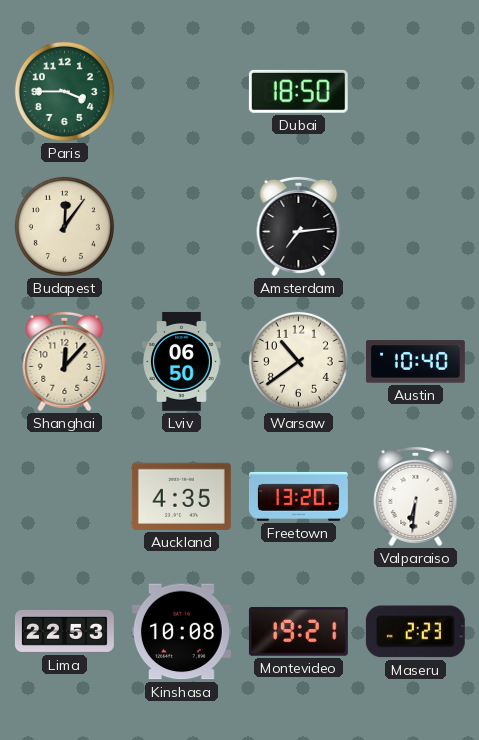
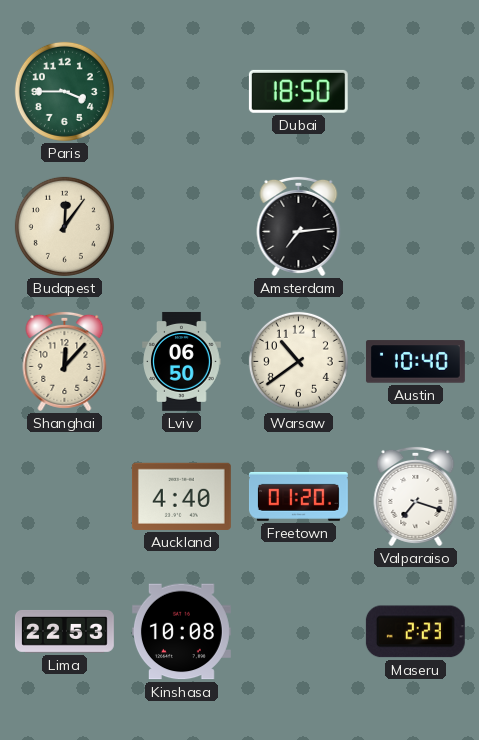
Auckland: 4:35 -> 4:40 (181, 496)
Freetown: 13:20 -> 01:20 (298, 496)
Valparaiso: 6:31 -> 7:18 (416, 496)
Montevideo: 19:21 -> none (298, 632)
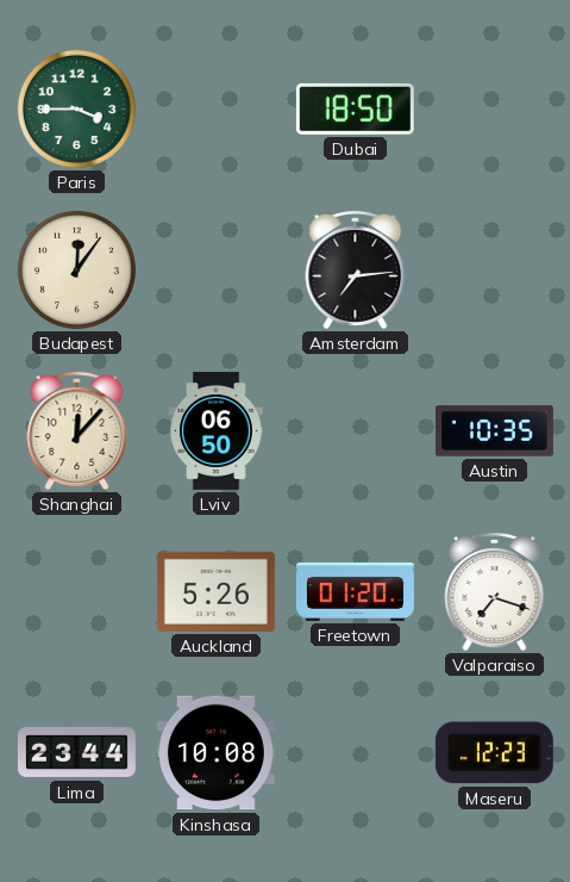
Warsaw: 10:39 -> none (298, 361)
Austin: 10:40 -> 10:35 (494, 431)
Auckland: 4:40 -> 5:26 (215, 591)
Lima: 22:53 -> 23:44 (76, 752)
Maseru: 2:23 -> 12:23 (494, 753)
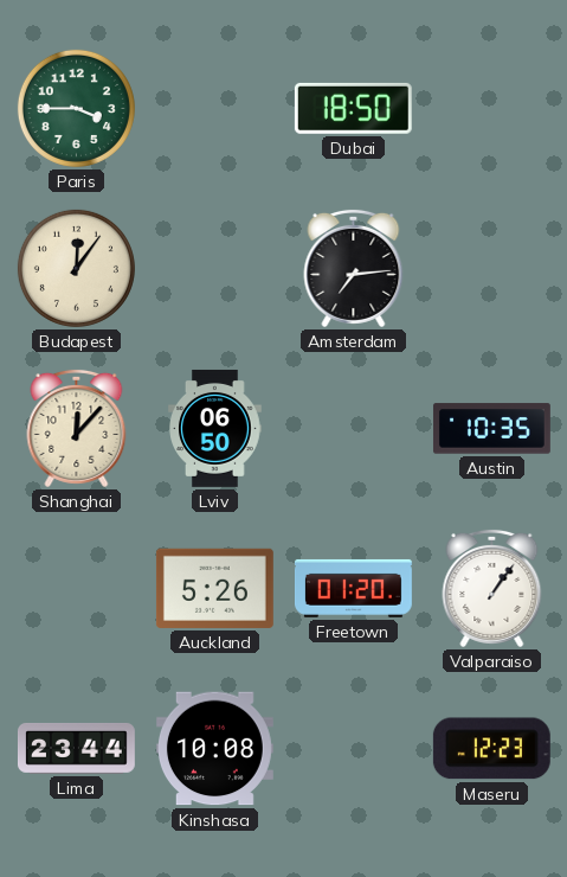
Valparaiso: 7:18 -> 1:06 (492, 588)
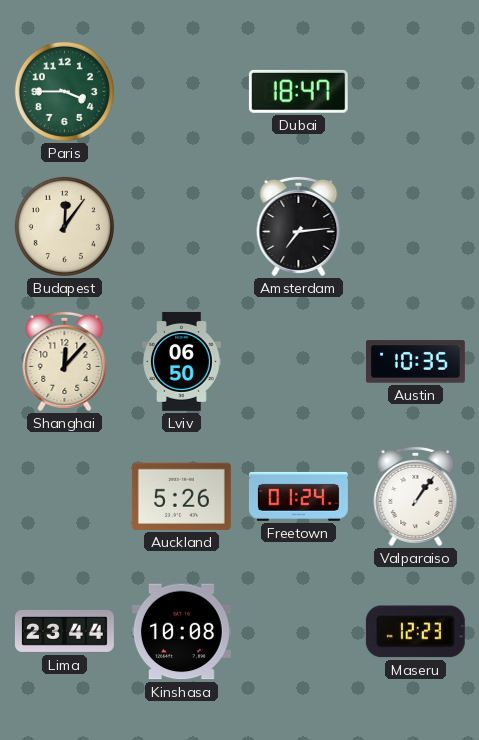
Dubai: 18:50 -> 18:47 (298, 91)
Freetown: 01:20 -> 01:24 (298, 496)
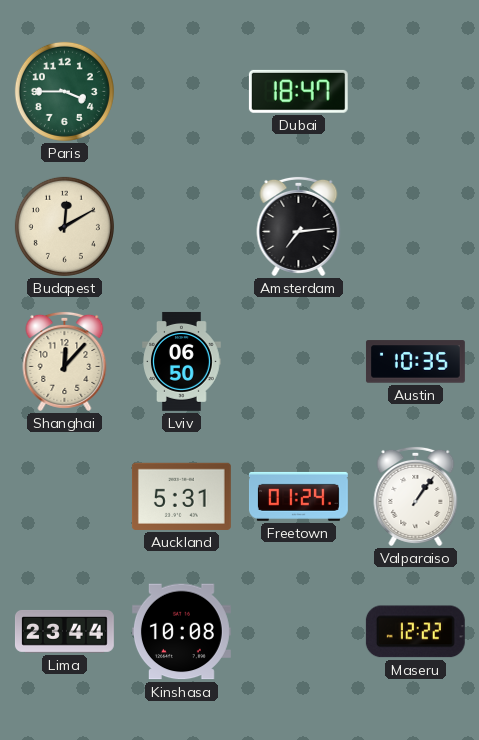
Budapest: 12:06 -> 12:10 (64, 226)
Auckland: 5:26 -> 5:31 (181, 496)
Maseru: 12:23 -> 12:22 (415, 632)
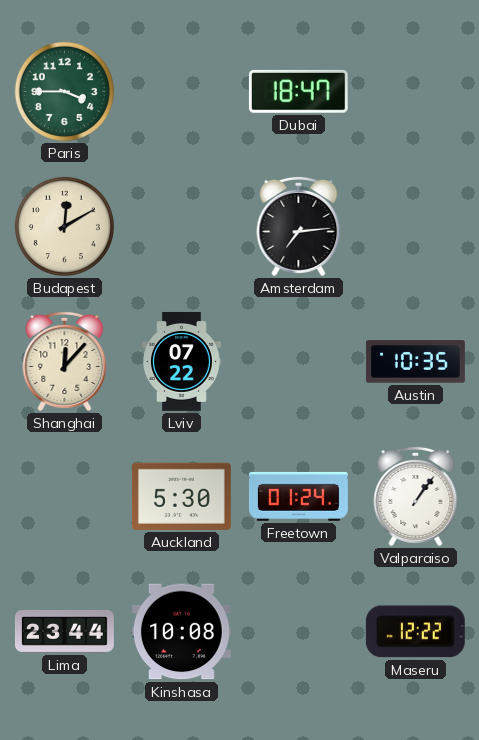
Lviv: 06:50 -> 07:22 (182, 361)
Auckland: 5:31 -> 5:30 (181, 496)
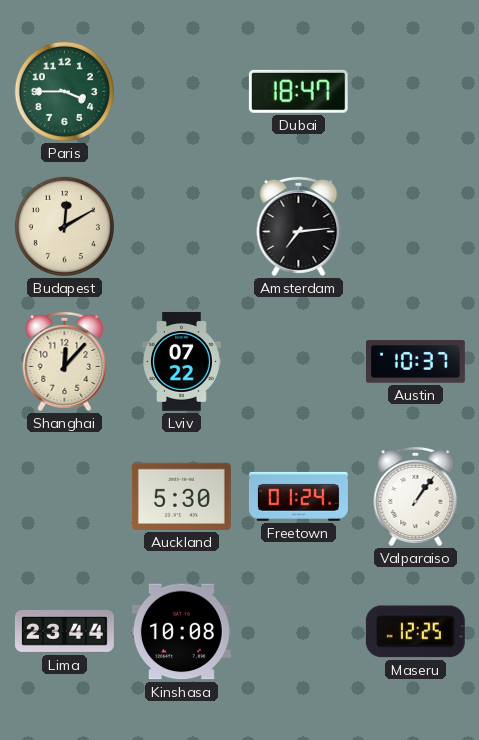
Austin: 10:35 -> 10:37 (415, 362)
Maseru: 12:22 -> 12:25 (415, 632)
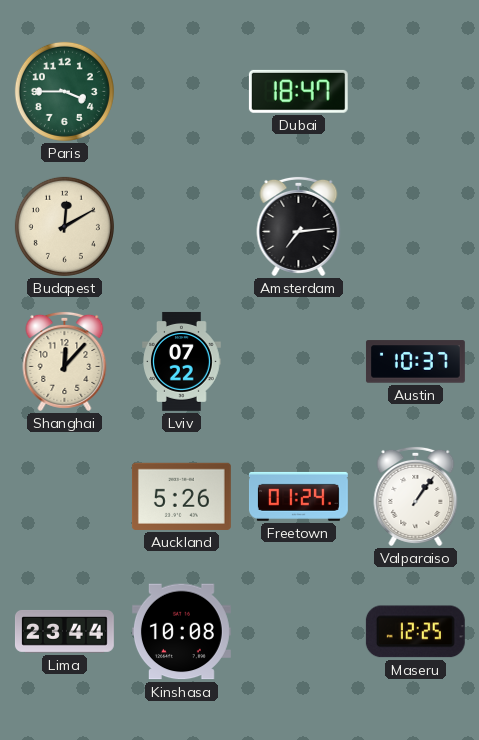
Auckland: 5:30 -> 5:26 (181, 496)
